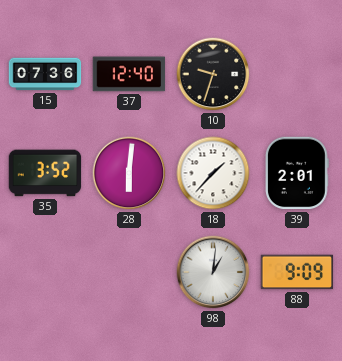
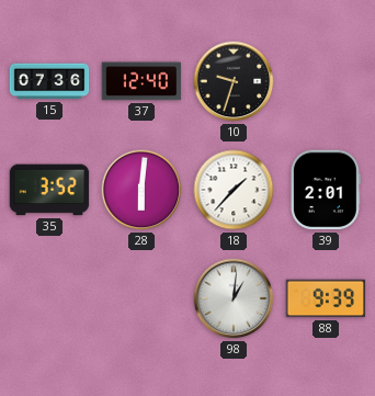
88: 9:09 -> 9:39 (326, 298)
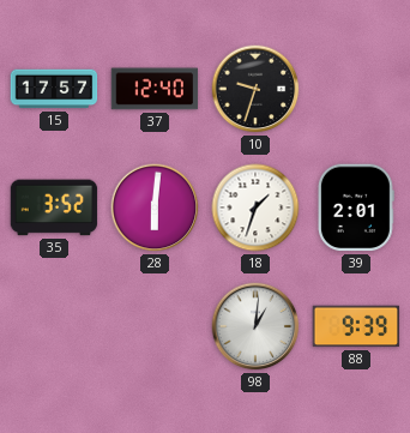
15: 07:36 -> 17:57 (54, 89)
18: 1:37 -> 1:33 (255, 208)
